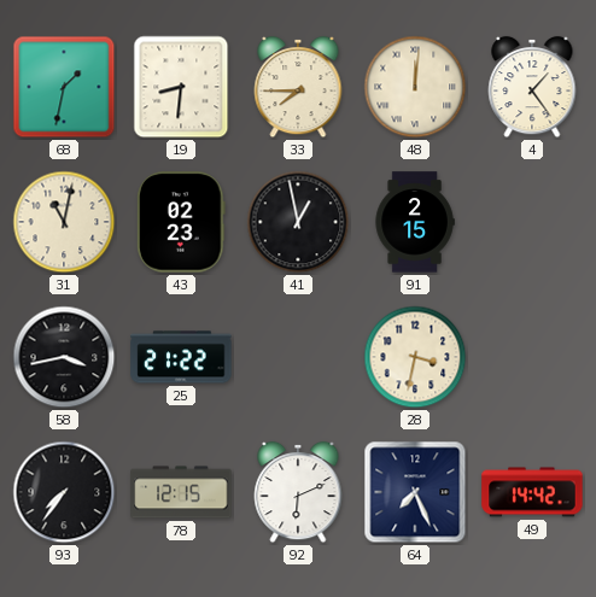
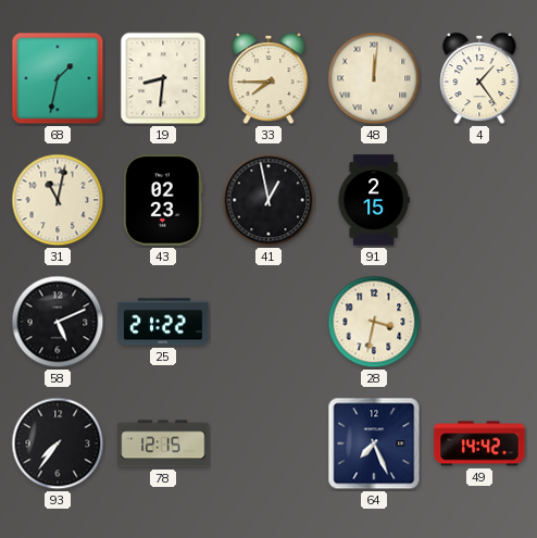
58: 3:43 -> 5:11 (58, 322)
92: 6:11 -> none (298, 492)
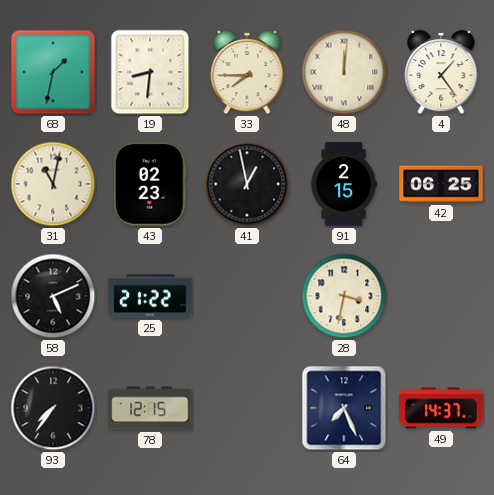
42: none -> 06:25 (441, 184)
49: 14:42 -> 14:37 (441, 408)
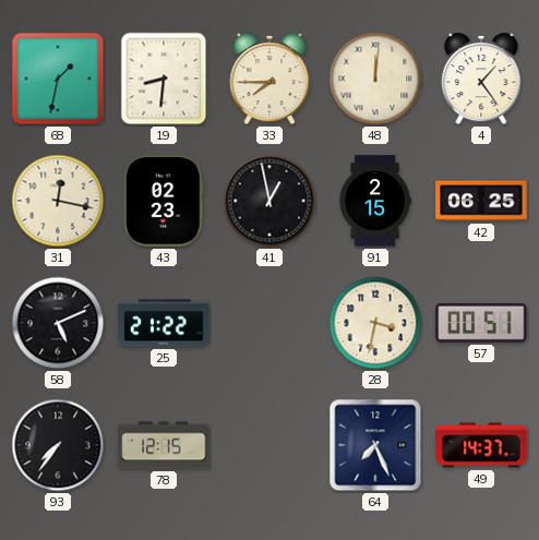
31: 11:02 -> 12:17 (58, 201)
57: none -> 00:51 (481, 323)
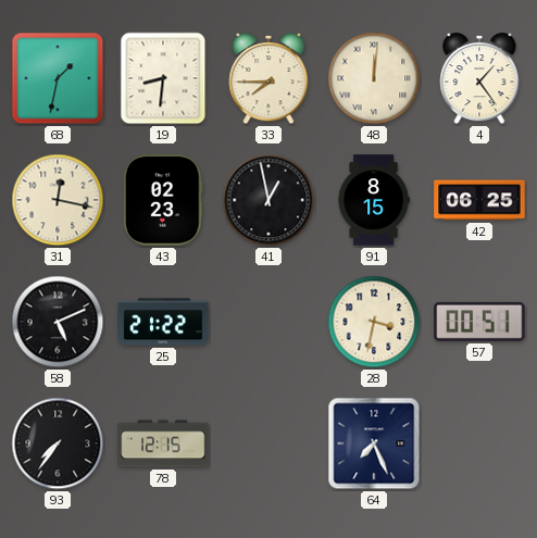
91: 2:15 -> 8:15 (374, 200)
49: 14:37 -> none (481, 445)
